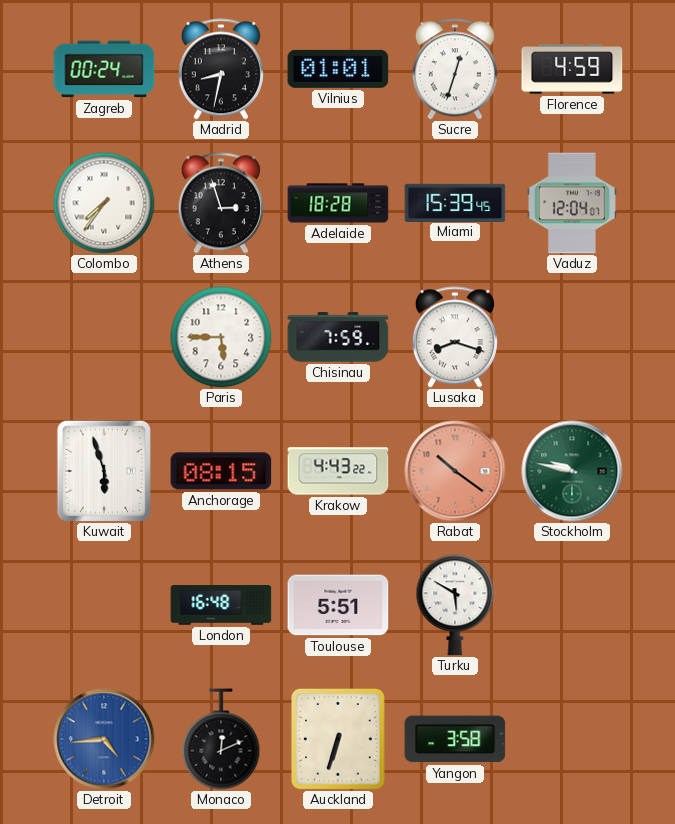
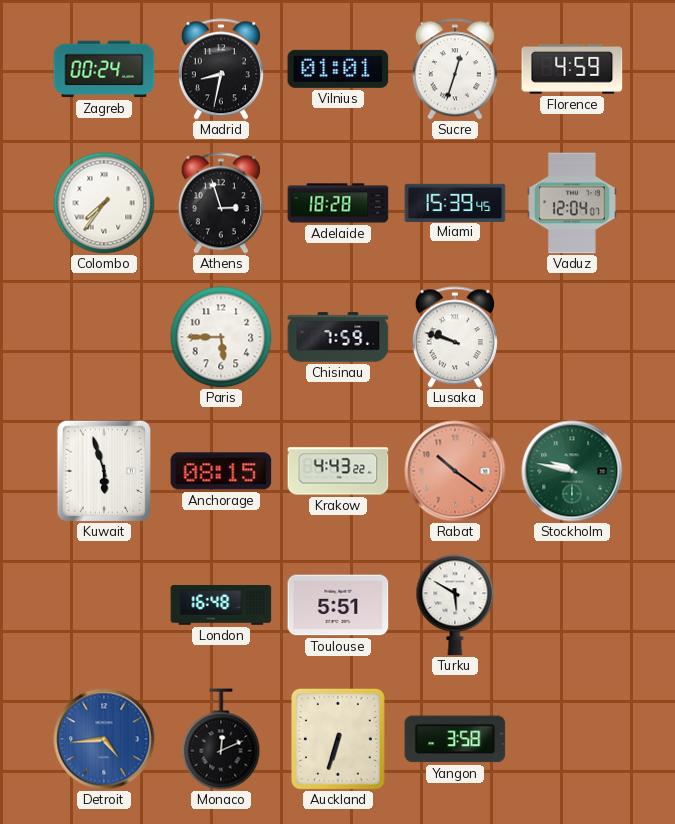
Lusaka: 8:18 -> 9:48 (455, 337)
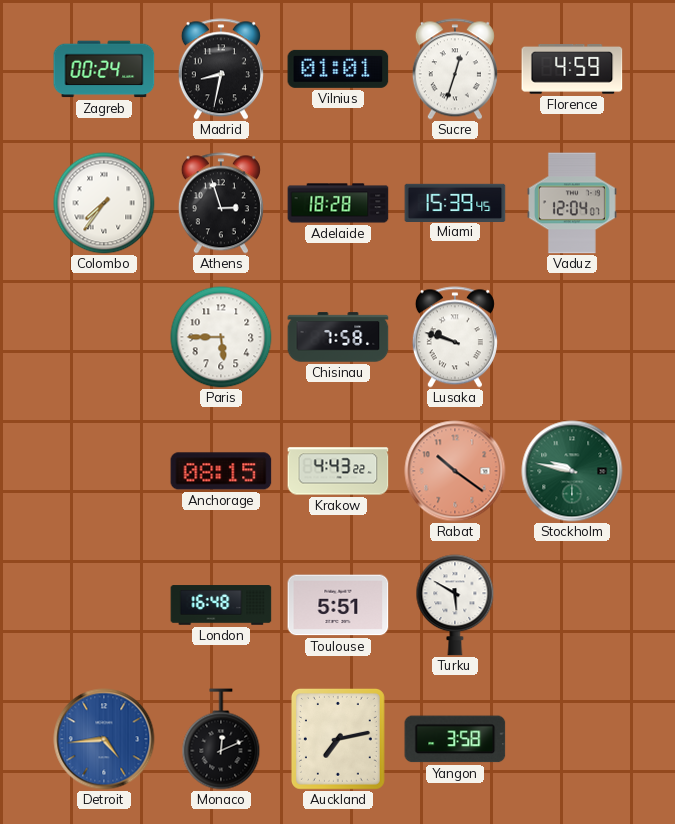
Chisinau: 7:59 -> 7:58 (338, 337)
Kuwait: 5:57 -> none (104, 471)
Auckland: 6:33 -> 7:13 (338, 739)
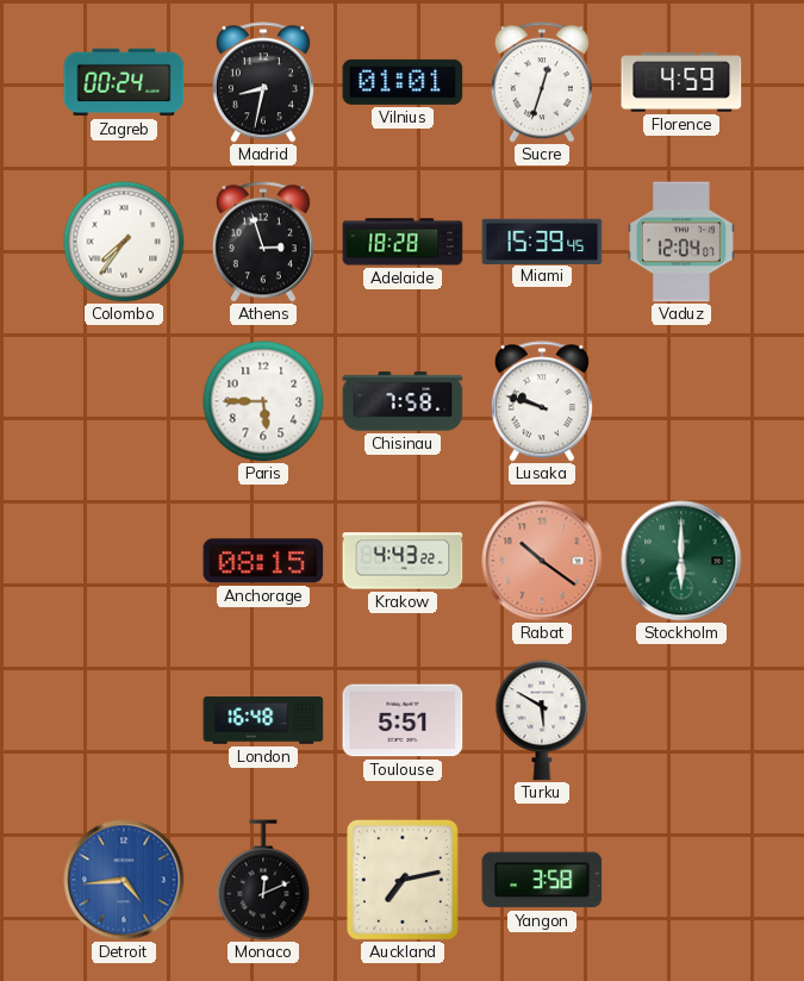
Stockholm: 9:47 -> 6:00 (681, 561)
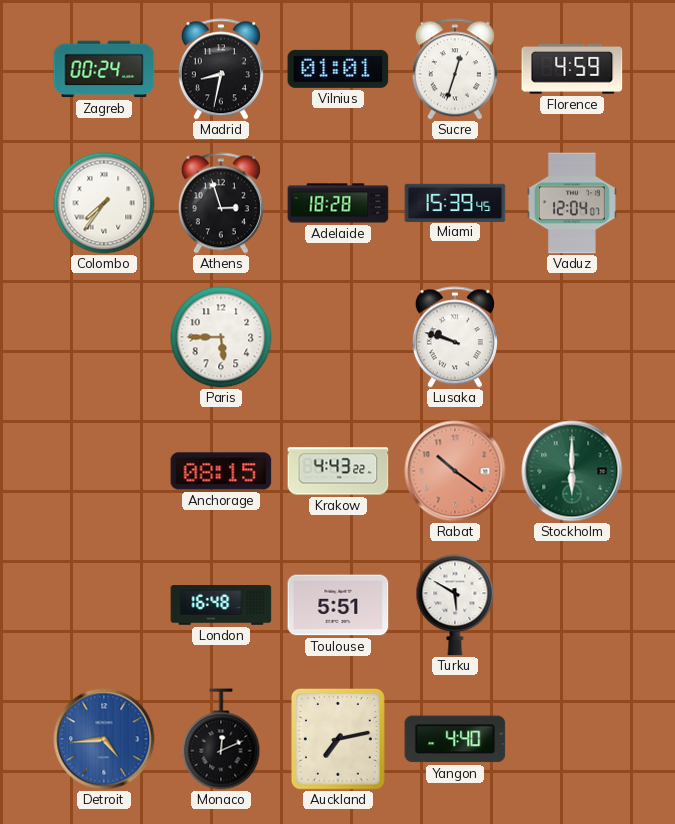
Chisinau: 7:58 -> none (403, 401)
Yangon: 3:58 -> 4:40 (455, 739)
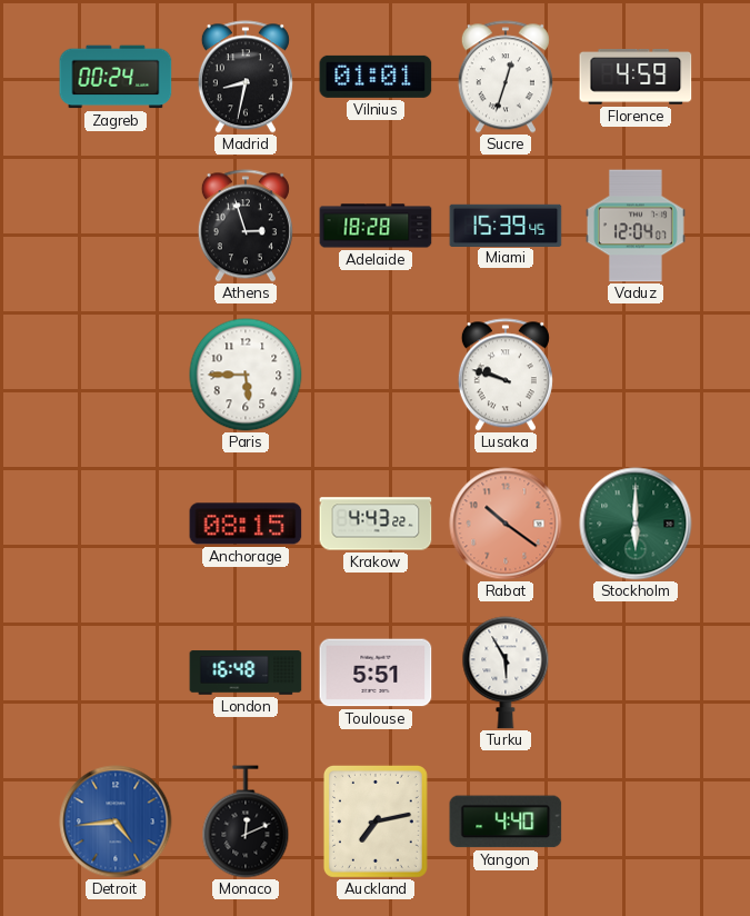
Colombo: 7:36 -> none (104, 203)
Turku: 5:50 -> 5:55 (506, 673)
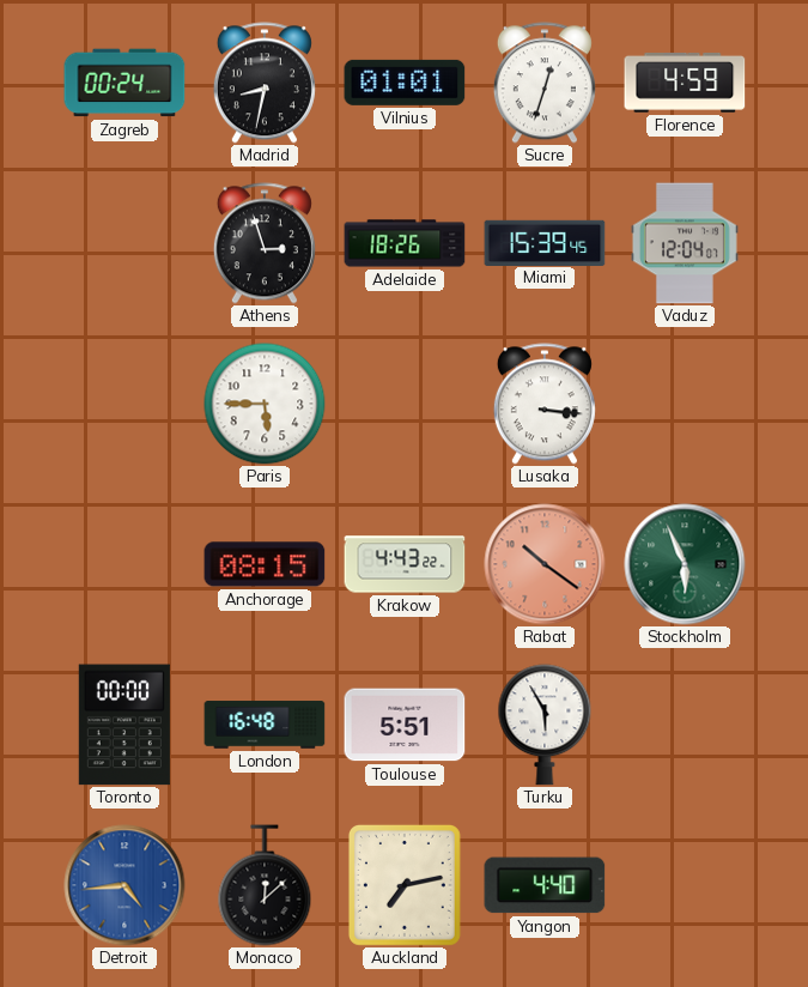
Adelaide: 18:28 -> 18:26 (405, 243)
Lusaka: 9:48 -> 3:16 (545, 404)
Stockholm: 6:00 -> 5:56 (685, 564)
Toronto: none -> 00:00 (124, 725)
Monaco: 12:11 -> 12:08 (265, 885)
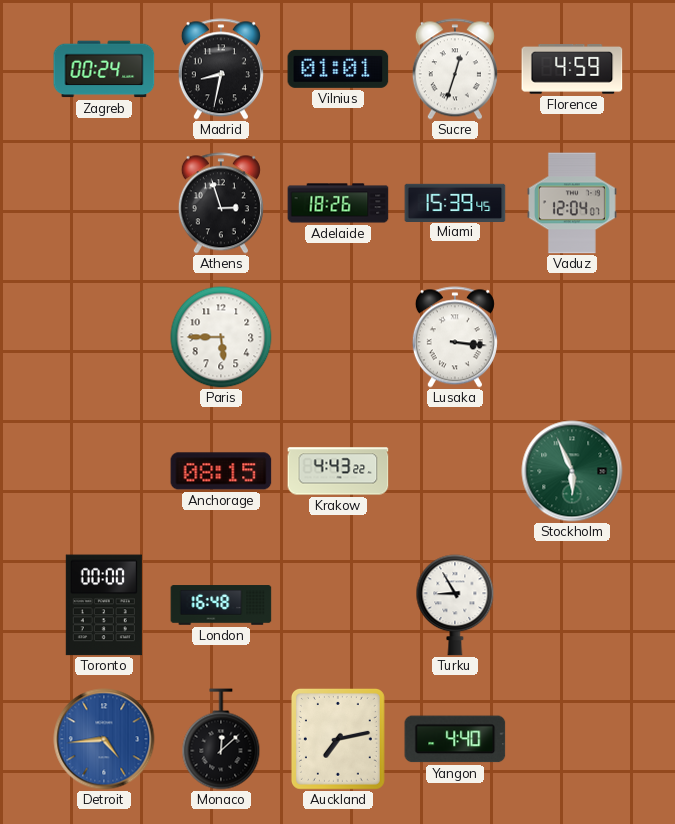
Rabat: 10:21 -> none (545, 564)
Toulouse: 5:51 -> none (405, 725)
Turku: 5:55 -> 8:55 (455, 605)
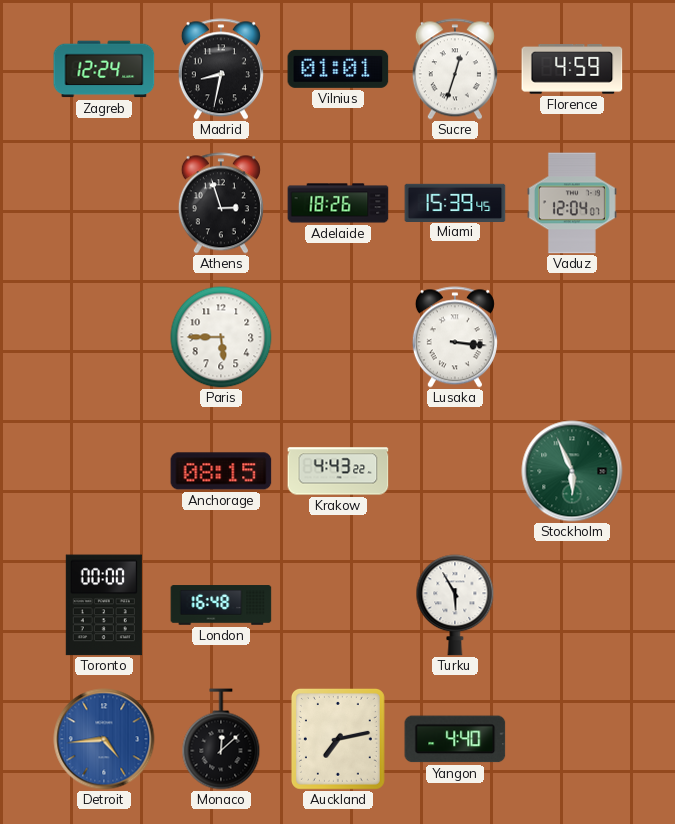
Zagreb: 00:24 -> 12:24 (104, 69)
Turku: 8:55 -> 5:55 (455, 605)
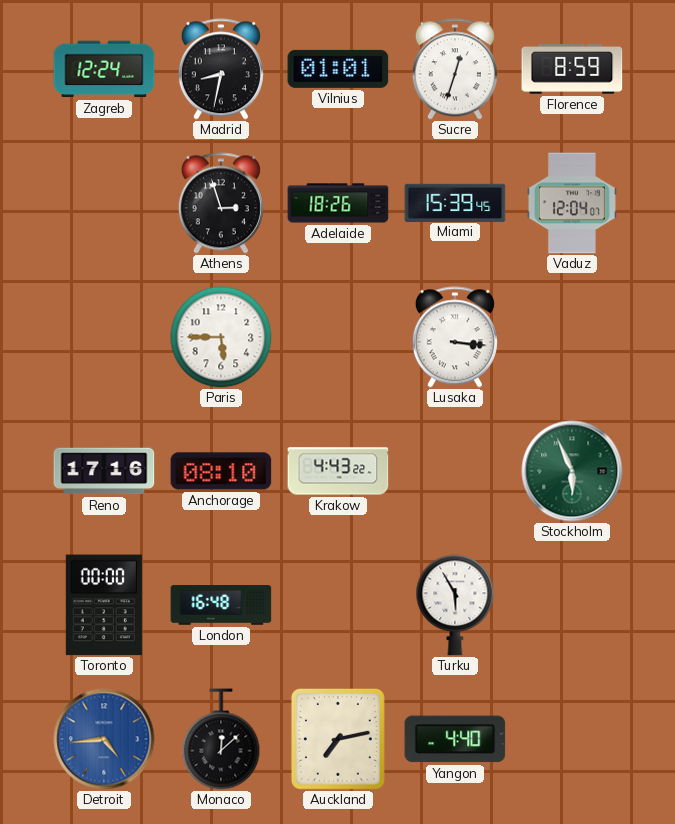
Florence: 4:59 -> 8:59 (572, 70)
Reno: none -> 17:16 (104, 471)
Anchorage: 08:15 -> 08:10 (221, 471)
